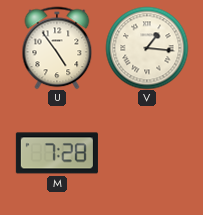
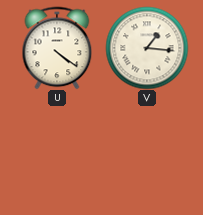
U: 4:54 -> 4:21 (57, 48)
M: 7:28 -> none (57, 153)
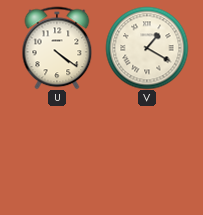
V: 1:16 -> 1:20 (147, 48)
